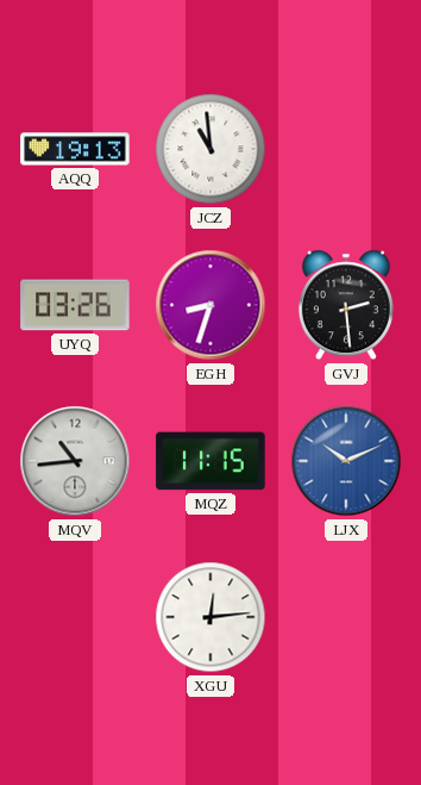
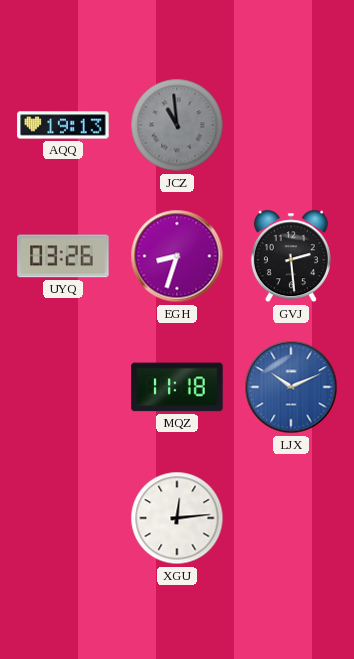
JCZ dial: white -> grey (177, 125)
MQV: 10:44 -> none (75, 461)
MQZ: 11:15 -> 11:18 (177, 387)
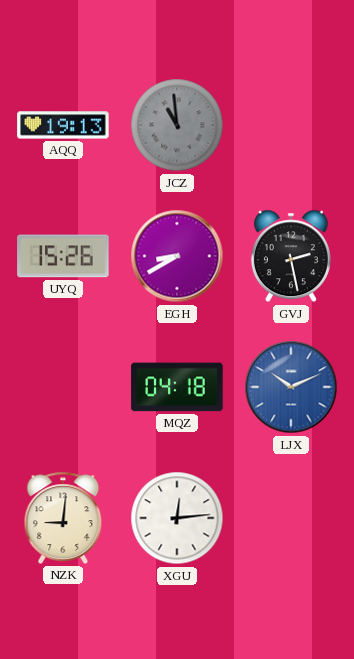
UYQ: 03:26 -> 15:26 (63, 256)
EGH: 8:33 -> 8:40 (177, 256)
GVJ: 2:29 -> 2:28 (291, 256)
MQZ: 11:18 -> 04:18 (177, 387)
NZK: none -> 9:01 (63, 518)
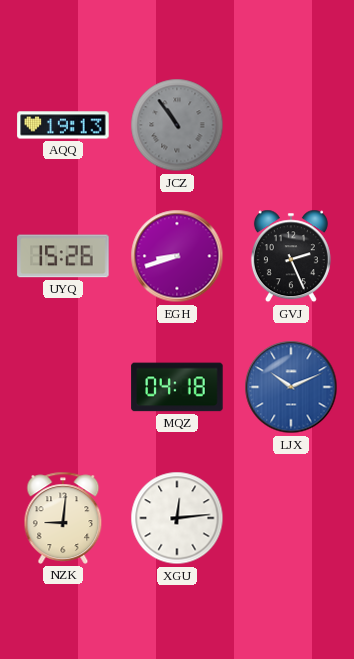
JCZ: 10:59 -> 10:54 (177, 125)
EGH: 8:40 -> 8:42 (177, 256)
GVJ: 2:28 -> 2:26 (291, 256)
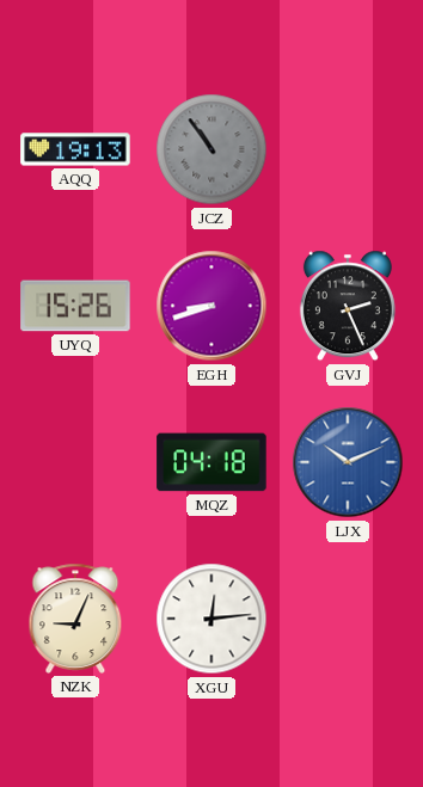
NZK: 9:01 -> 9:04 (75, 619)
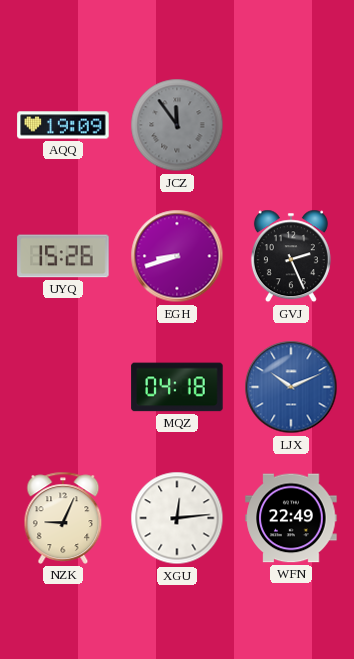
AQQ: 19:13 -> 19:09 (63, 125)
JCZ: 10:54 -> 11:54 (177, 125)
WFN: none -> 22:49 (291, 518)
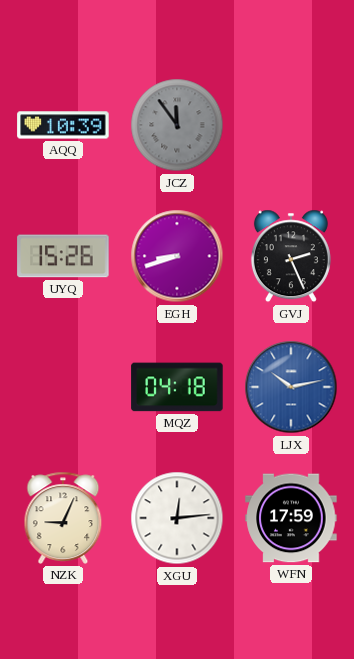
AQQ: 19:09 -> 10:39 (63, 125)
LJX: 10:11 -> 10:13 (291, 387)
WFN: 22:49 -> 17:59 (291, 518)
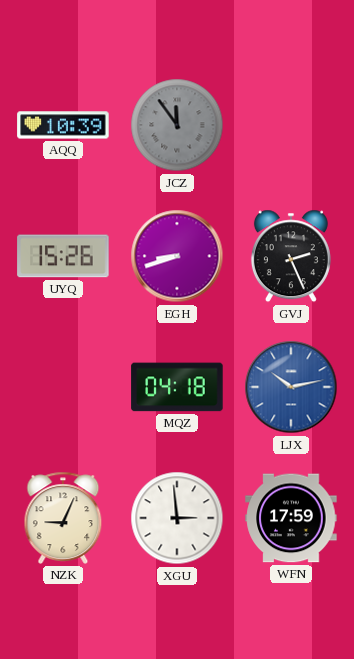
XGU: 12:14 -> 2:59 (177, 518)
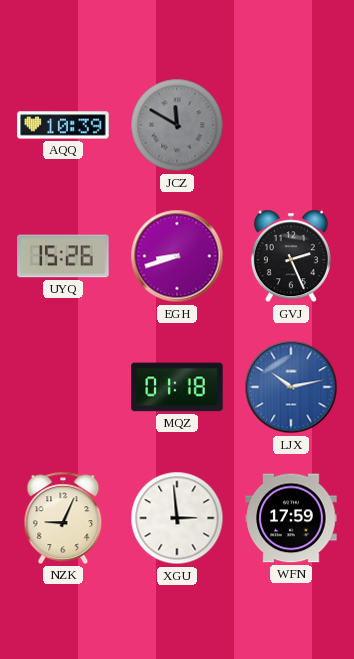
JCZ: 11:54 -> 11:50 (177, 125)
MQZ: 04:18 -> 01:18 (177, 387)
